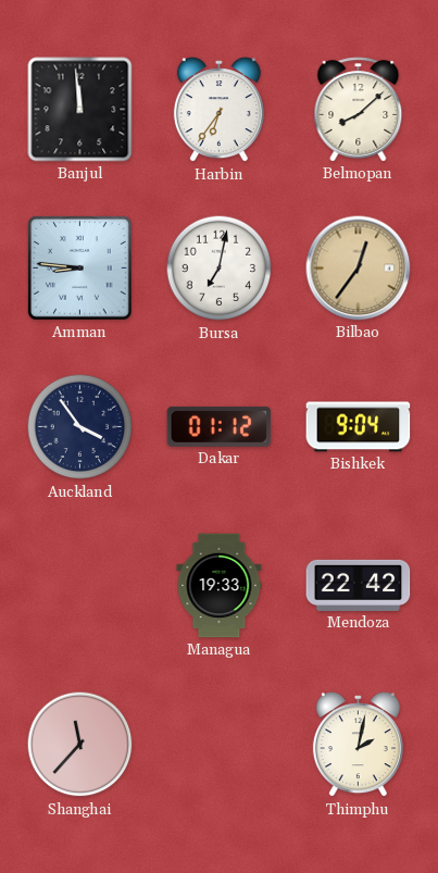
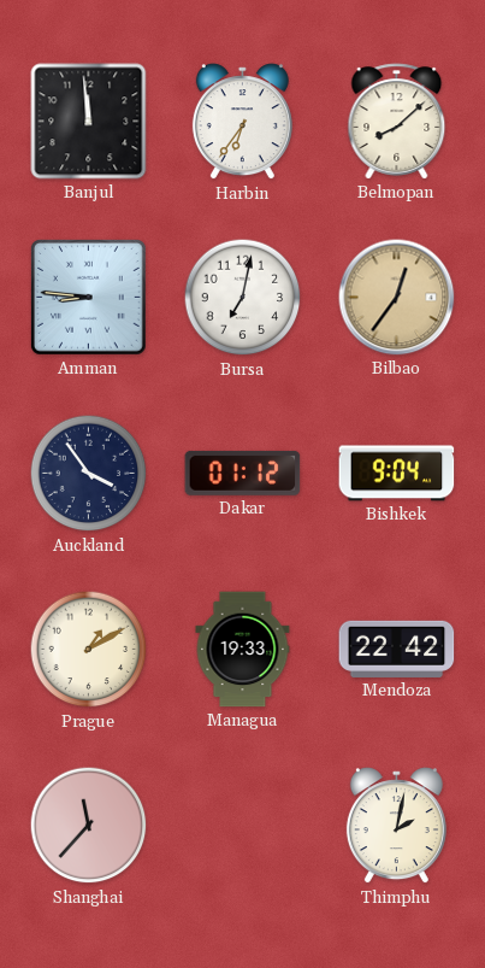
Prague: none -> 1:10 (89, 650)
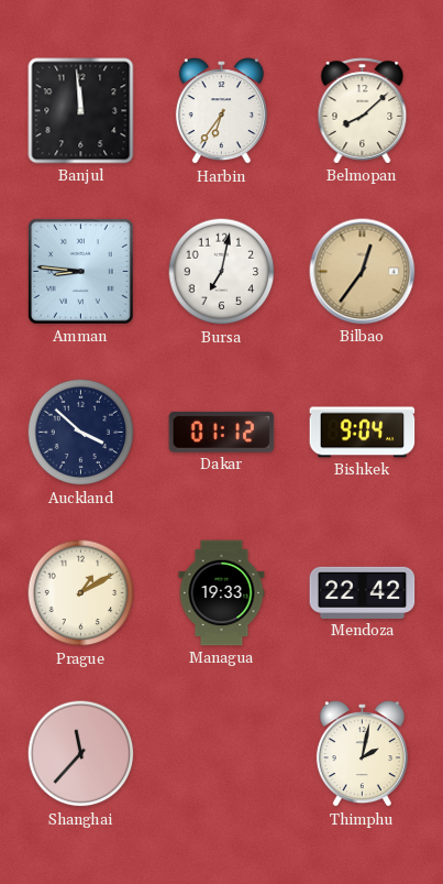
Auckland: 3:54 -> 3:52 (81, 433)
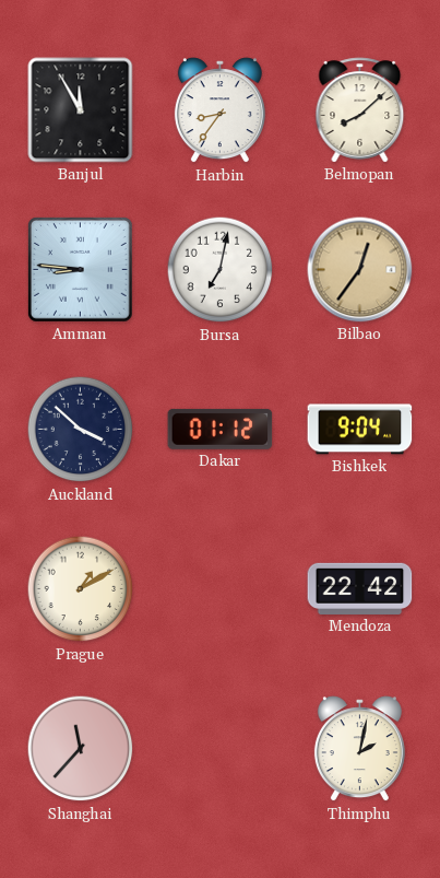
Banjul: 11:59 -> 11:55 (81, 110)
Harbin: 6:36 -> 8:36 (219, 110)
Managua: 19:33 -> none (222, 593)
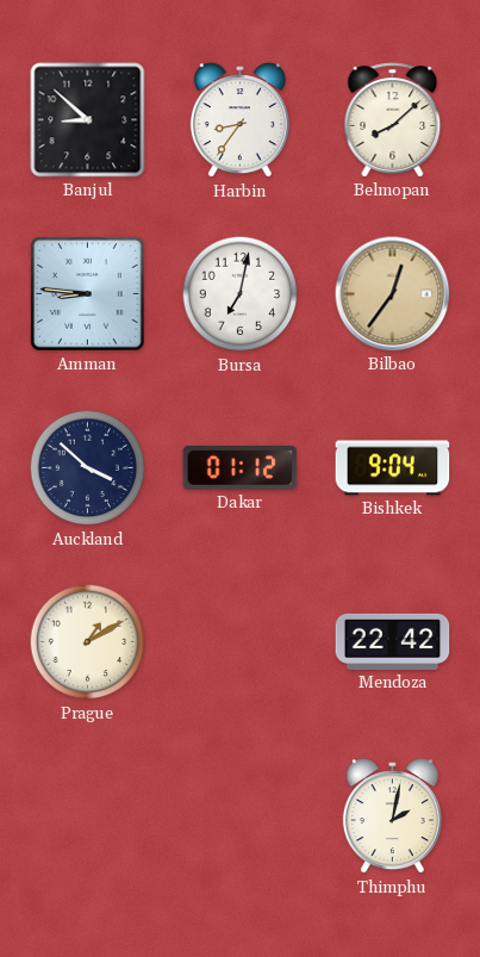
Banjul: 11:55 -> 8:52 (88, 120)
Shanghai: 11:37 -> none (81, 749)
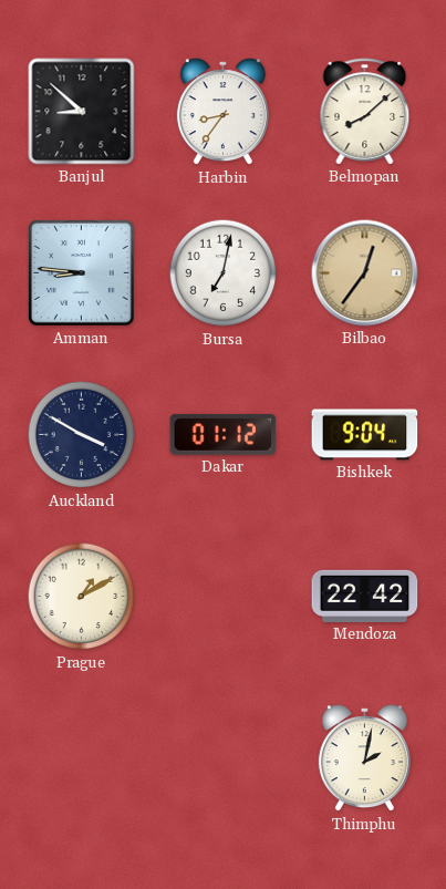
Auckland: 3:52 -> 3:50 (82, 435)
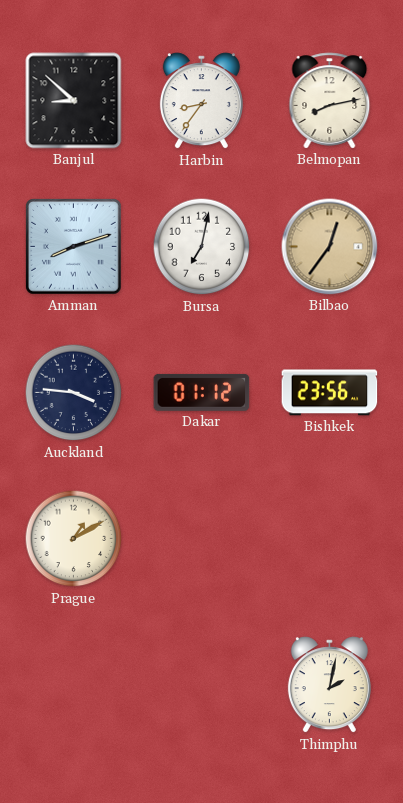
Belmopan: 8:08 -> 8:13 (330, 101)
Amman: 8:46 -> 8:12 (74, 247)
Auckland: 3:50 -> 3:46 (74, 393)
Bishkek: 9:04 -> 23:56 (330, 393)
Mendoza: 22:42 -> none (365, 596)
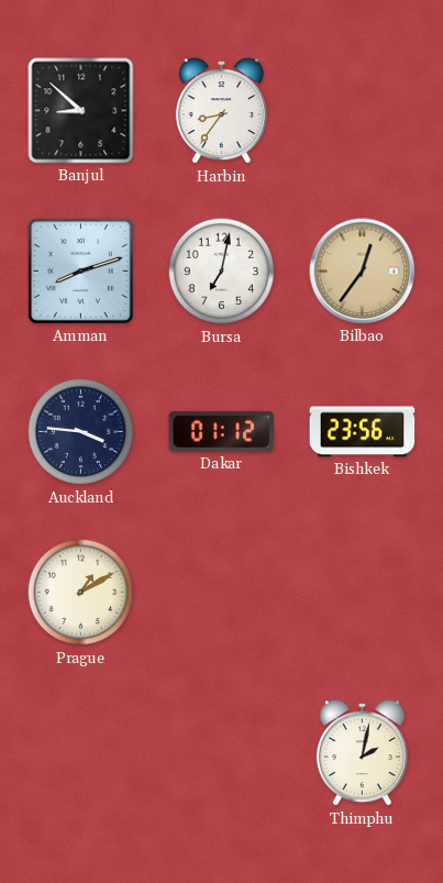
Belmopan: 8:13 -> none (330, 101)
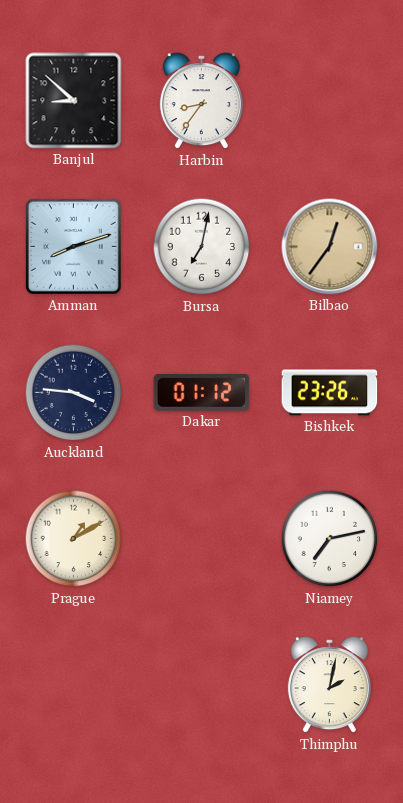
Bishkek: 23:56 -> 23:26 (330, 393)
Niamey: none -> 7:13 (330, 539)
